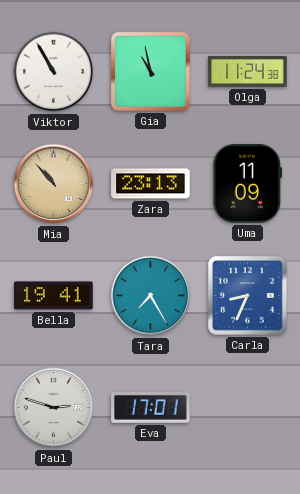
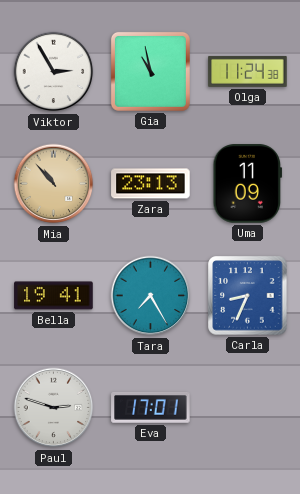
Viktor: 10:55 -> 2:55 (54, 72)
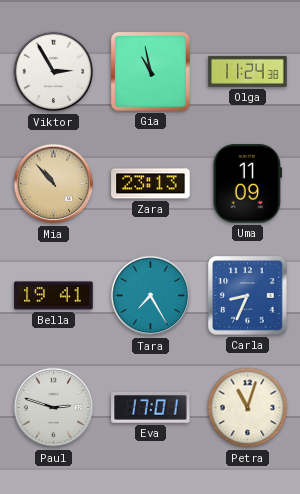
Petra: none -> 11:03 (248, 408)
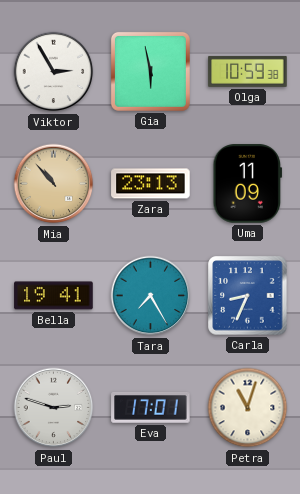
Gia: 10:58 -> 5:58 (150, 71)
Olga: 11:24 -> 10:59 (248, 71)
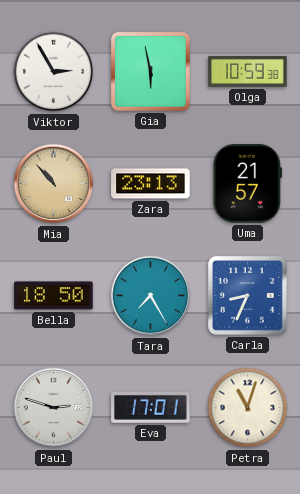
Uma: 11:09 -> 21:57 (248, 184)
Bella: 19:41 -> 18:50 (54, 296)
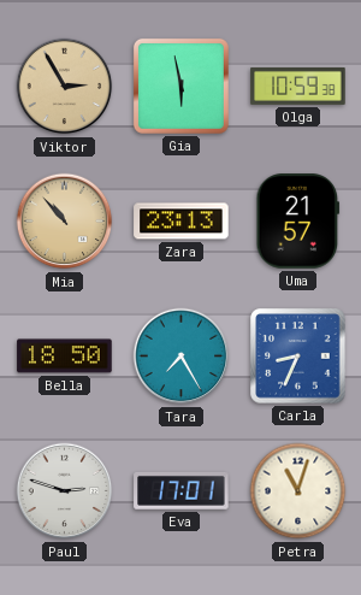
Viktor dial: white -> champagne (65, 87)
